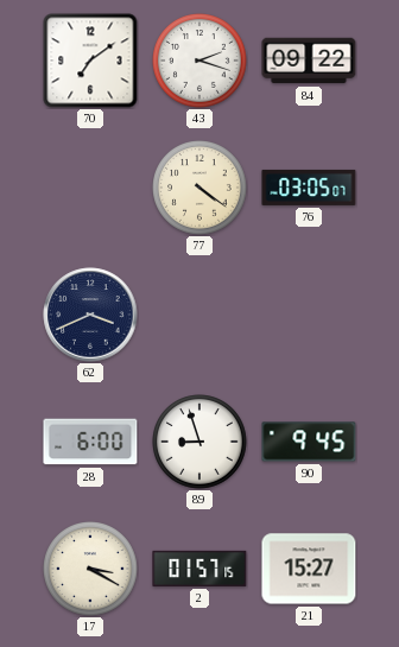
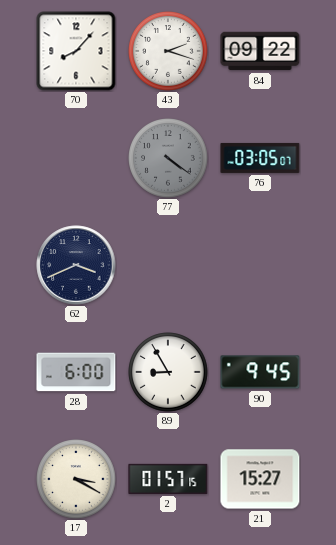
70: 7:09 -> 8:07 (76, 51)
77 dial: cream -> grey (168, 158)
89: 8:57 -> 8:55 (168, 372)
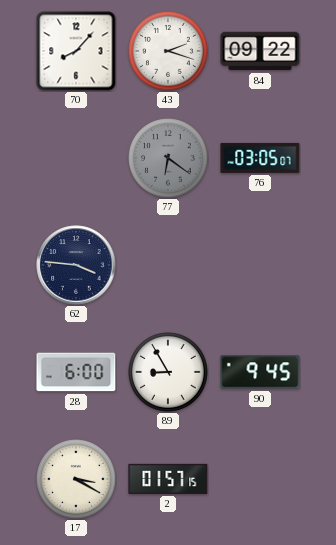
77: 4:21 -> 6:21 (168, 158)
62: 3:41 -> 3:46 (76, 265)
21: 15:27 -> none (260, 479)
